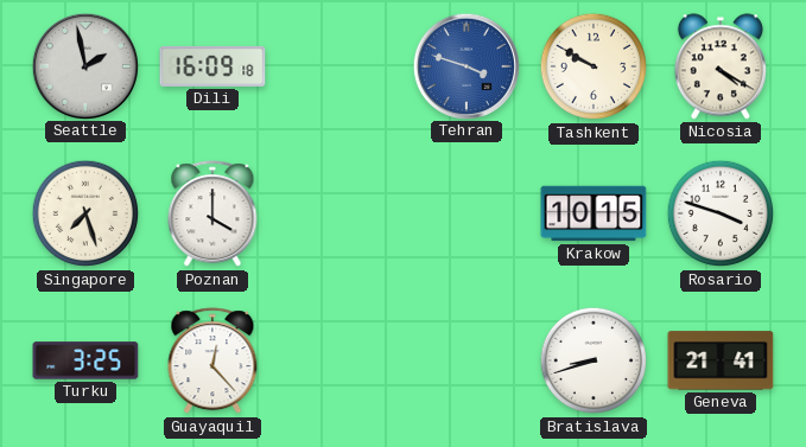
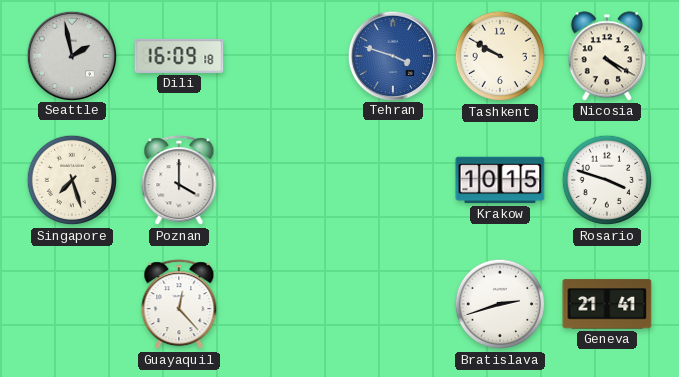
Turku: 3:25 -> none (85, 360)
Bratislava: 8:42 -> 2:42 (500, 304)
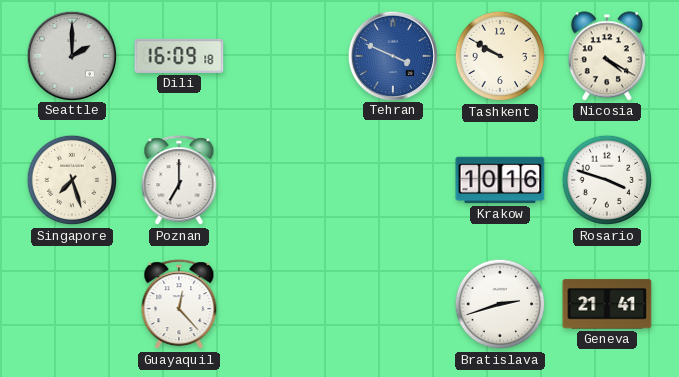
Seattle: 1:58 -> 2:00 (71, 55)
Tehran: 3:48 -> 3:49 (392, 55)
Poznan: 4:00 -> 7:00 (179, 181)
Krakow: 10:15 -> 10:16 (500, 180)
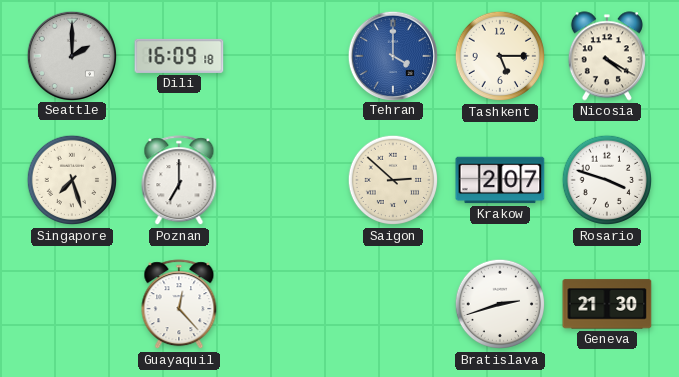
Tehran: 3:49 -> 4:00 (392, 55)
Tashkent: 9:50 -> 5:15 (500, 56)
Saigon: none -> 2:52 (393, 180)
Krakow: 10:16 -> 2:07 (500, 180)
Geneva: 21:41 -> 21:30 (607, 304)
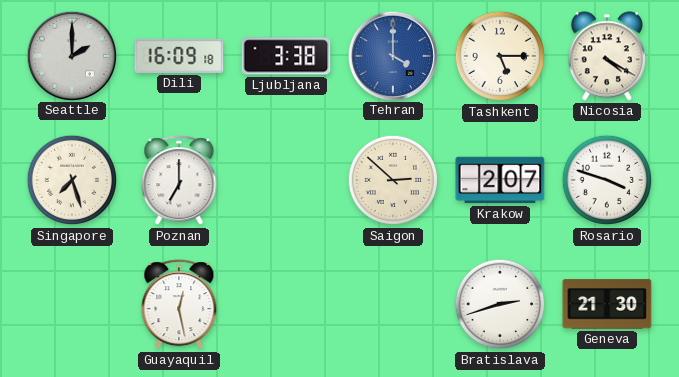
Ljubljana: none -> 3:38 (286, 56)
Guayaquil: 12:23 -> 12:28 (179, 305)
